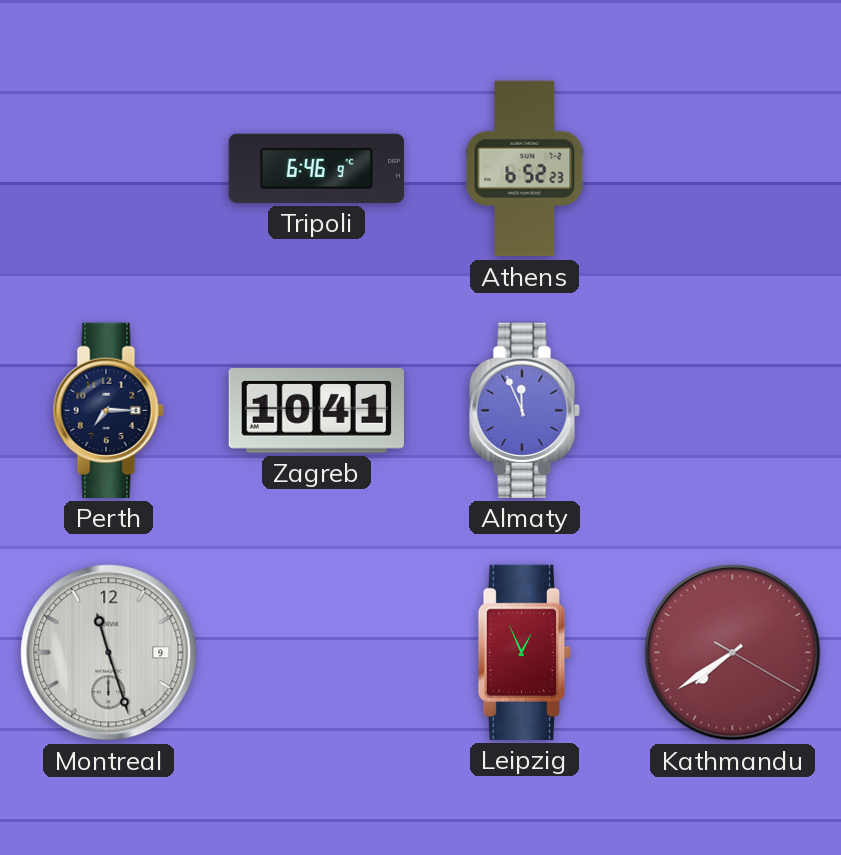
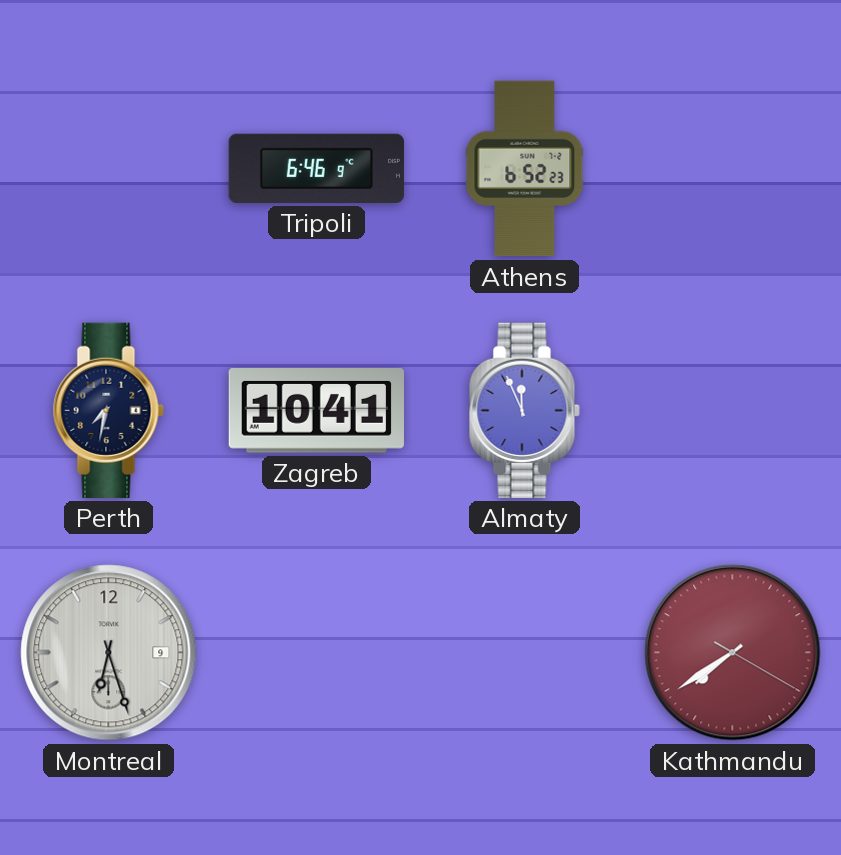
Perth: 7:15 -> 7:32 (108, 410)
Montreal: 11:27 -> 6:27 (109, 653)
Leipzig: 12:56 -> none (524, 652)
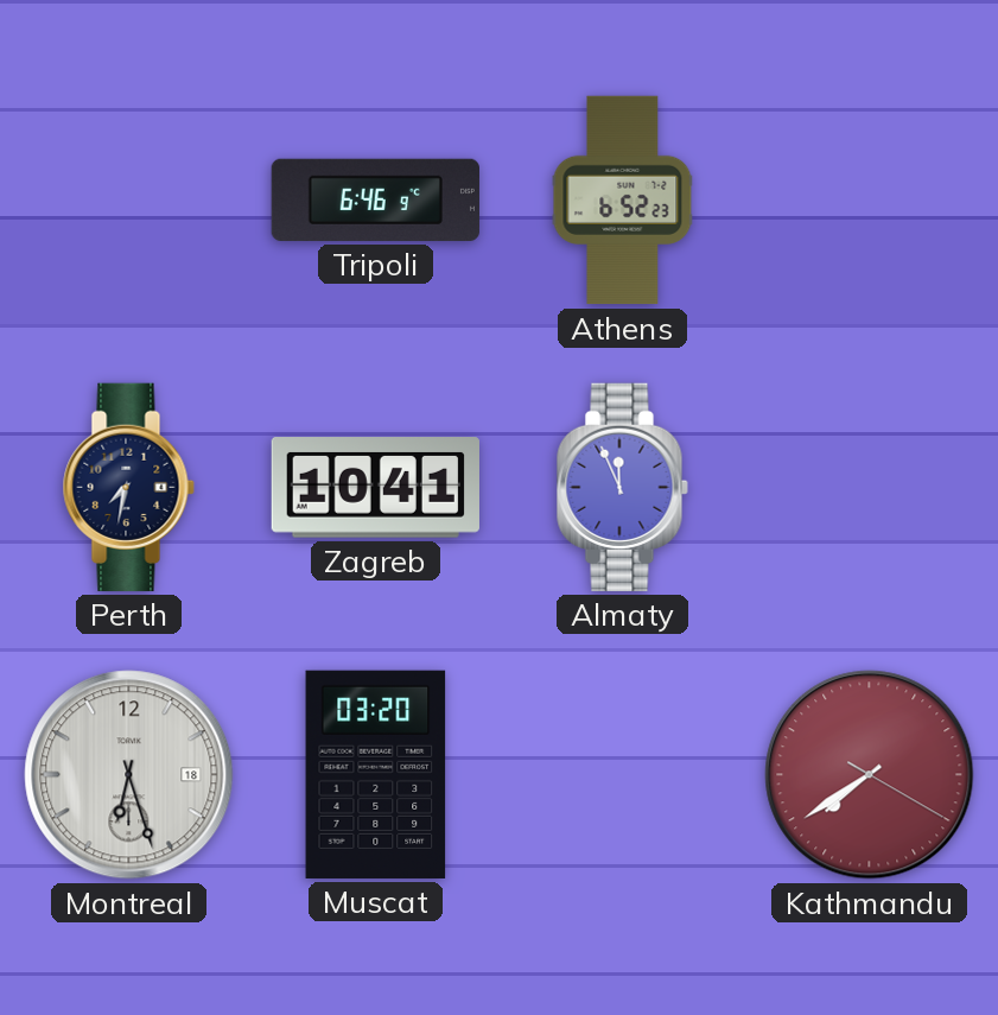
Montreal date: 9 -> 18 (129, 775)
Muscat: none -> 03:20 (376, 774)
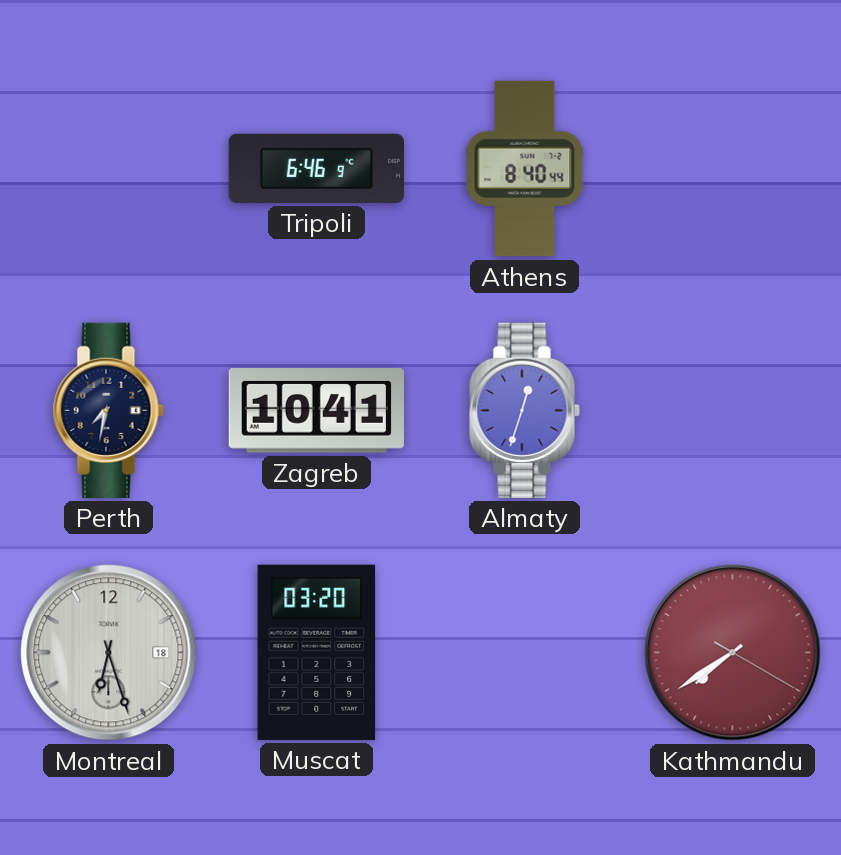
Athens: 6:52 -> 8:40 (525, 169)
Almaty: 11:56 -> 12:33 (524, 410)
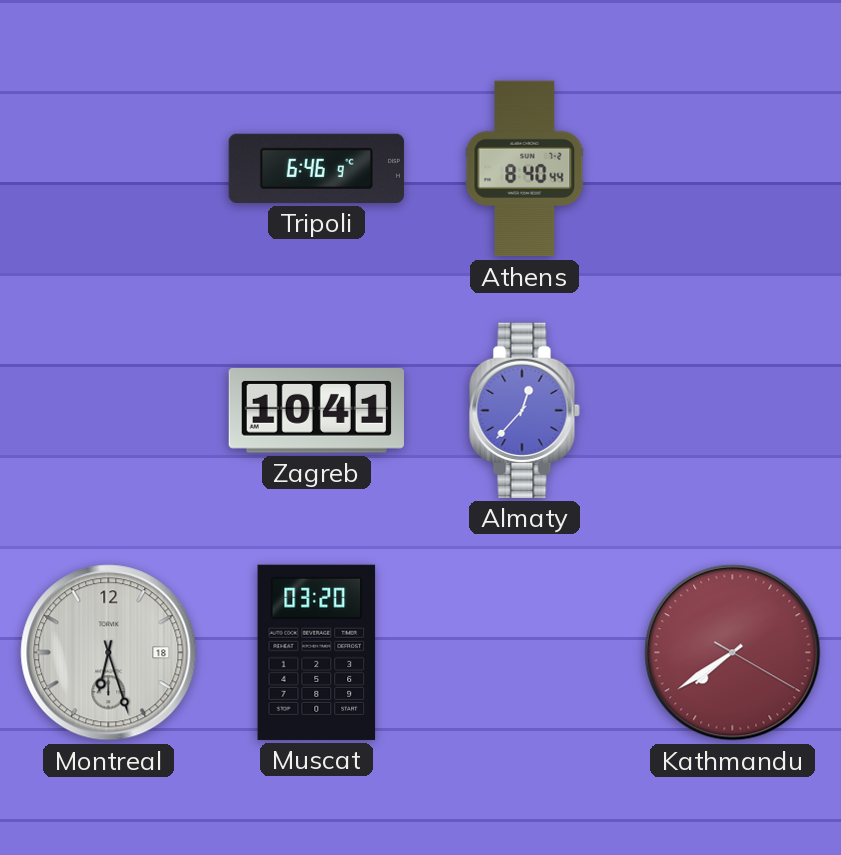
Perth: 7:32 -> none (108, 410)
Almaty: 12:33 -> 12:37 (524, 410)
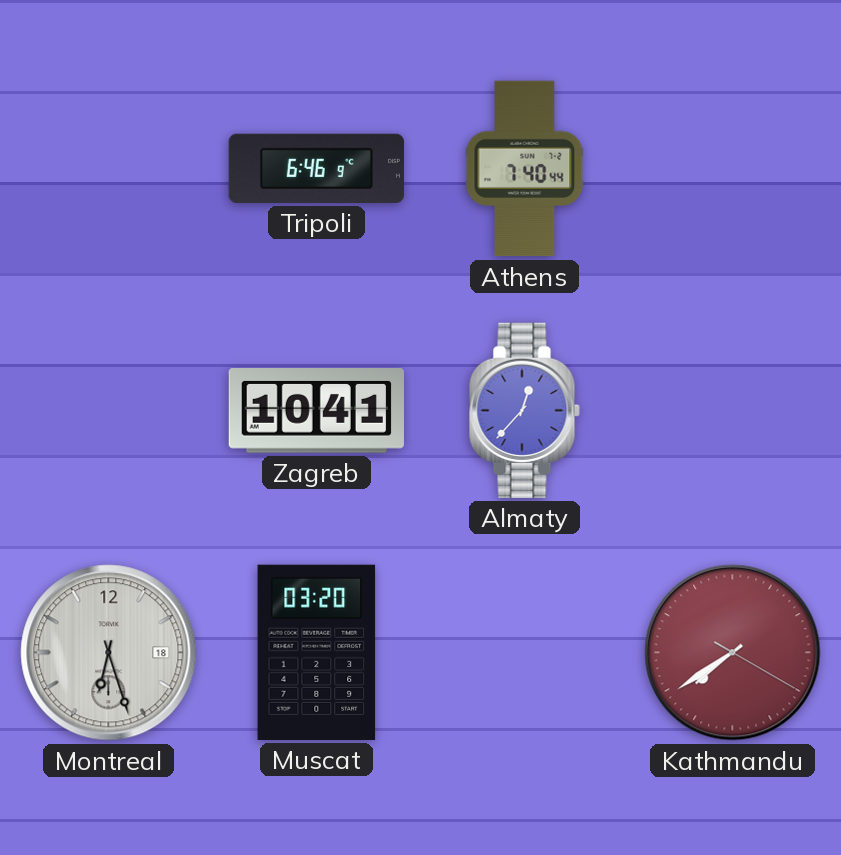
Athens: 8:40 -> 7:40 (525, 169)
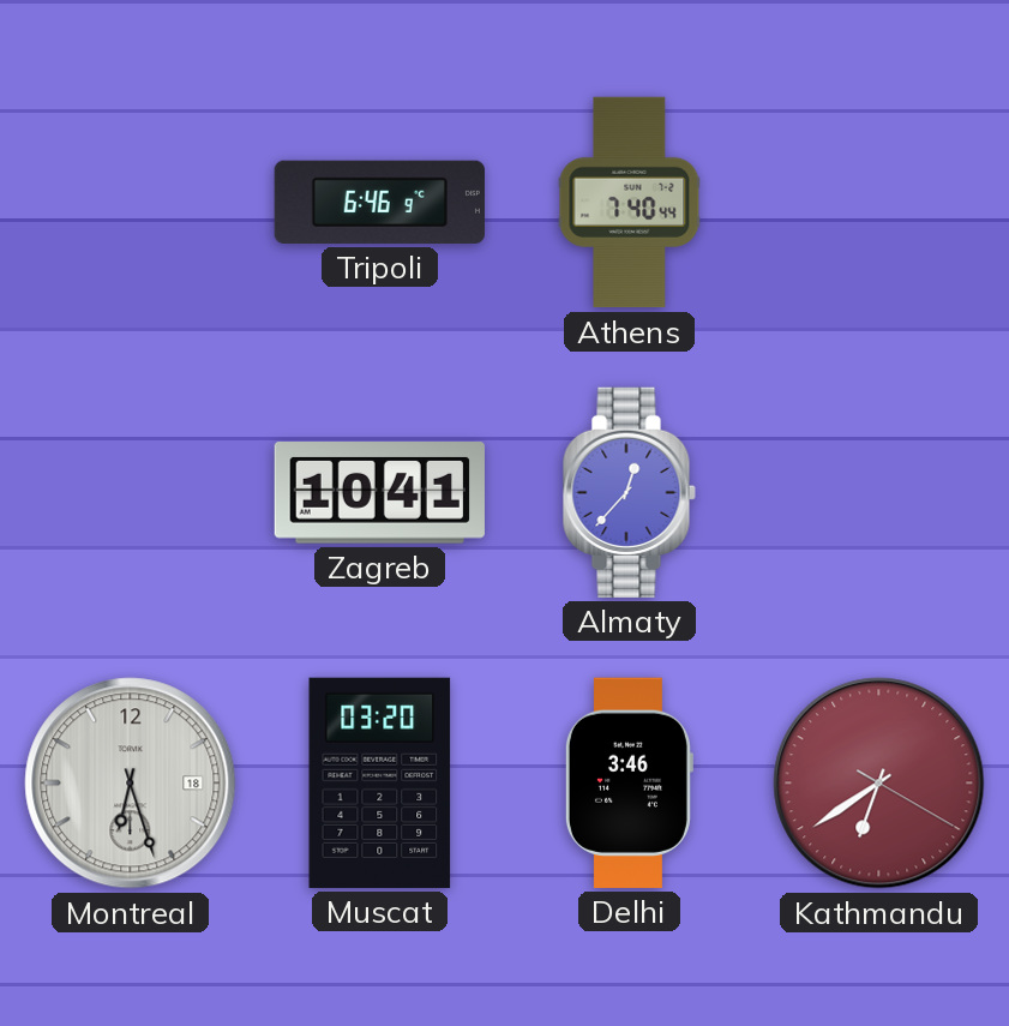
Delhi: none -> 3:46 (629, 782)
Kathmandu: 7:39 -> 6:39 (879, 784)
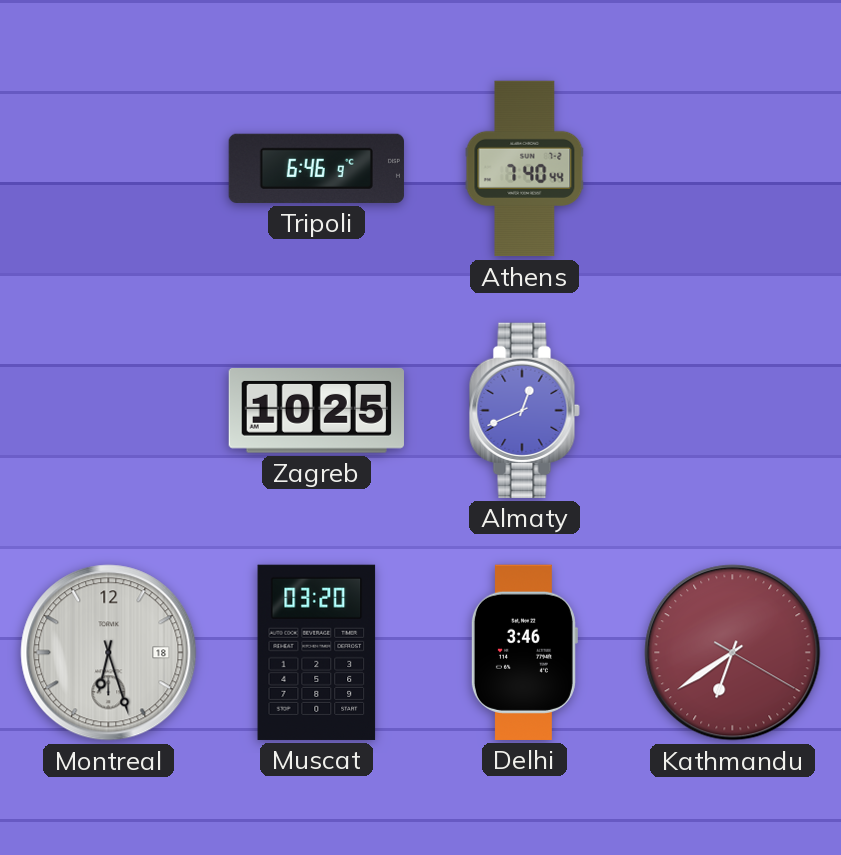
Zagreb: 10:41 -> 10:25 (316, 411)
Almaty: 12:37 -> 12:41 (524, 410)
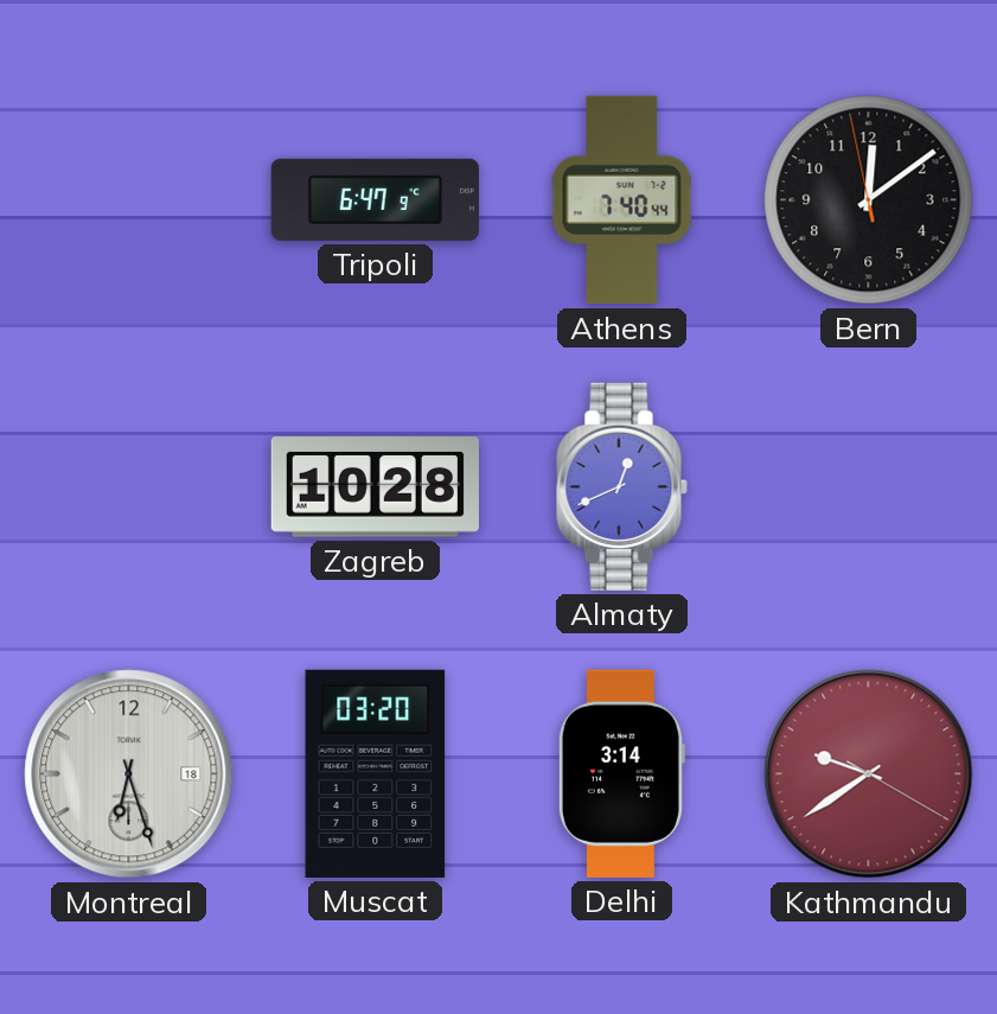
Tripoli: 6:46 -> 6:47 (375, 199)
Bern: none -> 12:08 (869, 200)
Zagreb: 10:25 -> 10:28 (375, 487)
Delhi: 3:46 -> 3:14 (621, 773)
Kathmandu: 6:39 -> 9:39 (869, 774)
